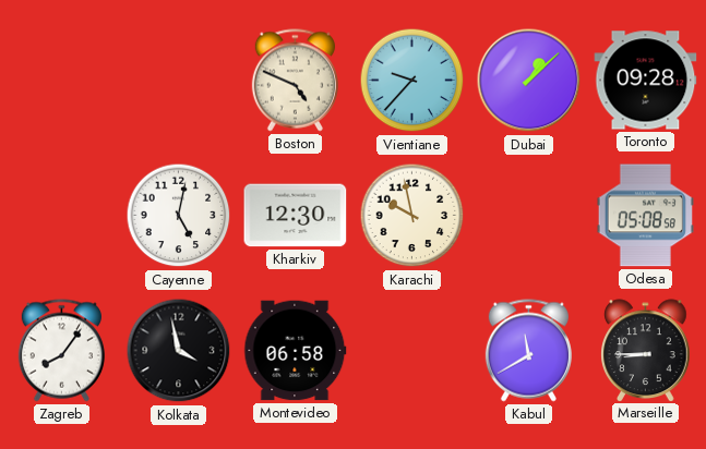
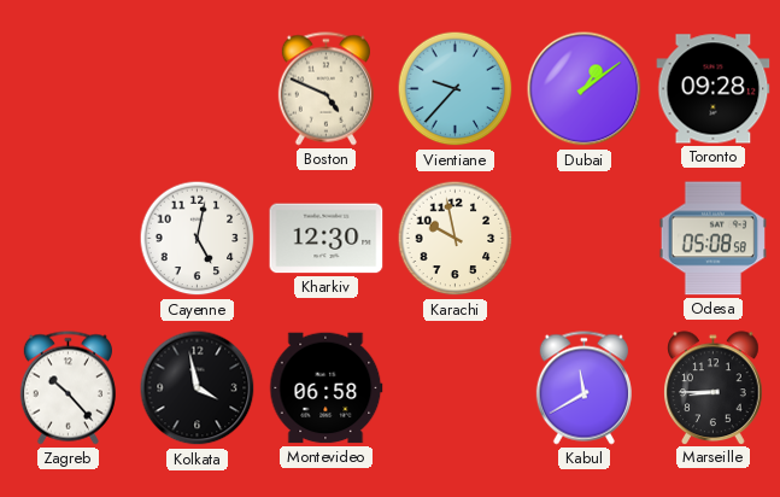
Dubai: 1:08 -> 1:09 (585, 89)
Zagreb: 8:06 -> 10:23 (68, 388)
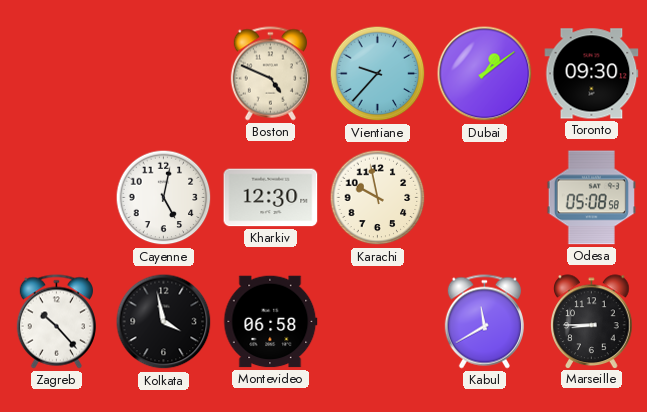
Toronto: 09:28 -> 09:30 (592, 74)
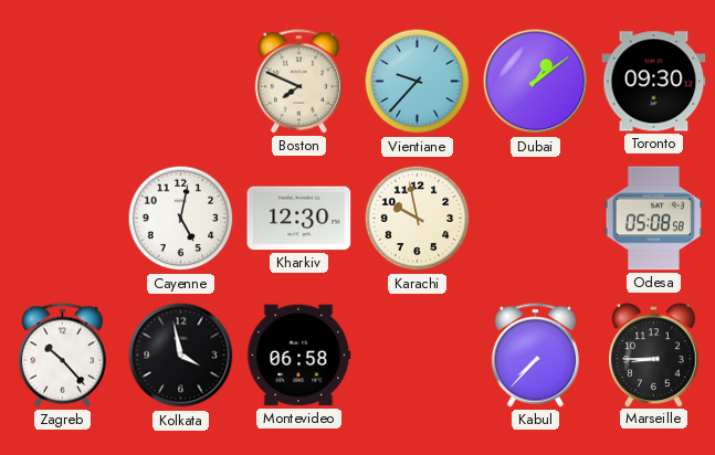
Boston: 4:49 -> 7:49 (298, 82)
Kabul: 11:40 -> 7:37 (535, 356)
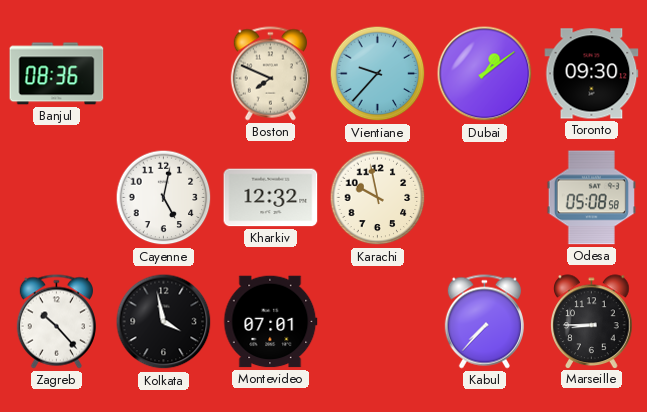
Banjul: none -> 08:36 (57, 74)
Kharkiv: 12:30 -> 12:32 (271, 198)
Montevideo: 06:58 -> 07:01 (271, 322)
